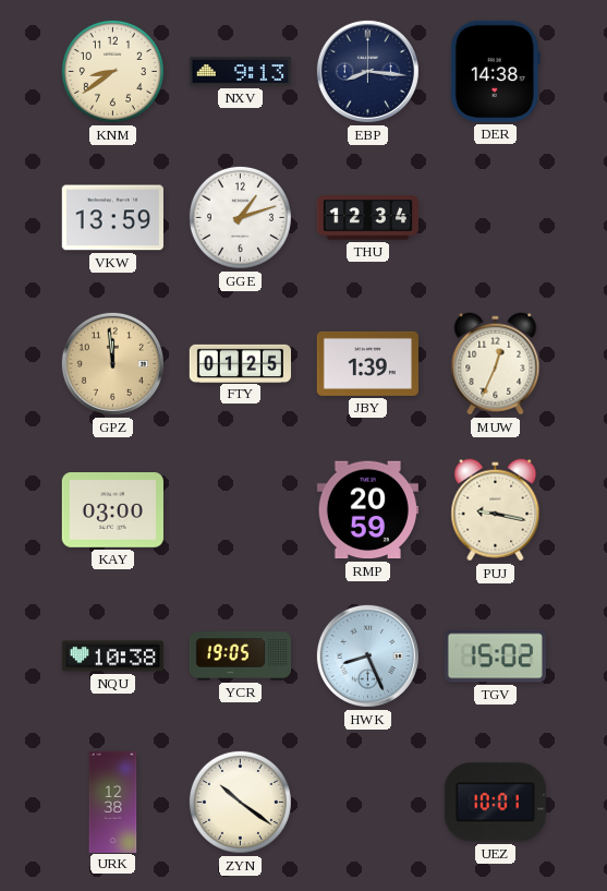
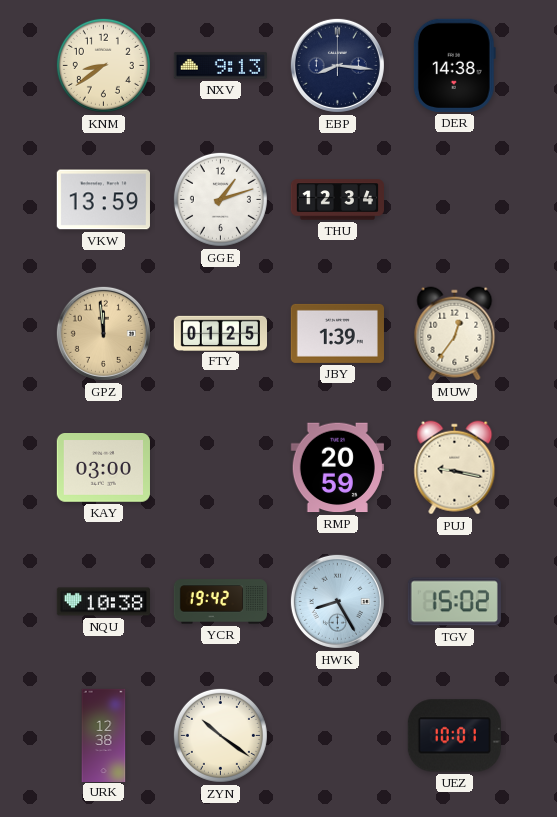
MUW: 12:34 -> 12:36 (455, 334)
YCR: 19:05 -> 19:42 (221, 602)
HWK: 8:26 -> 8:25 (337, 601)
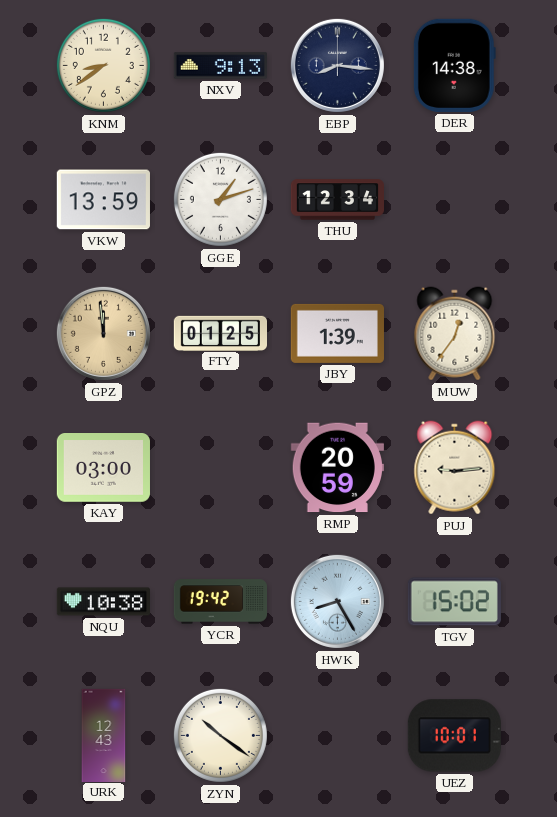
PUJ: 9:17 -> 9:14 (455, 468)
URK: 12:38 -> 12:43 (104, 735)
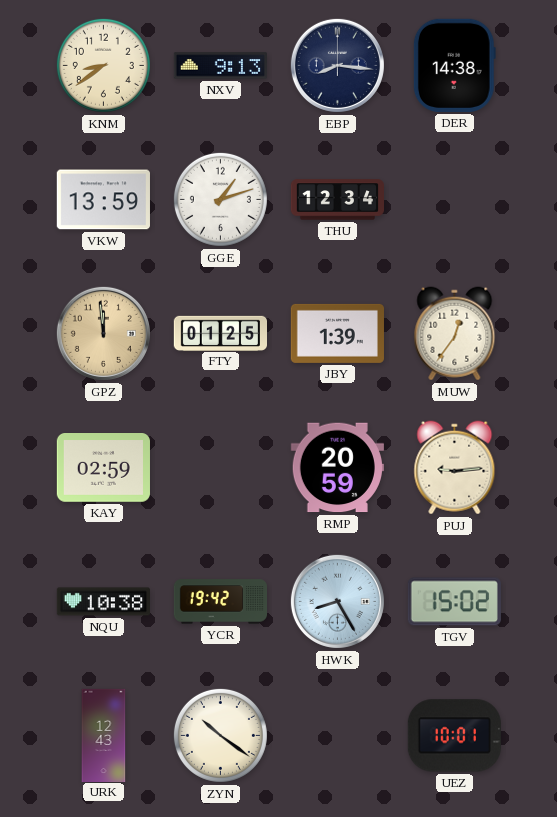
KAY: 03:00 -> 02:59 (103, 468)
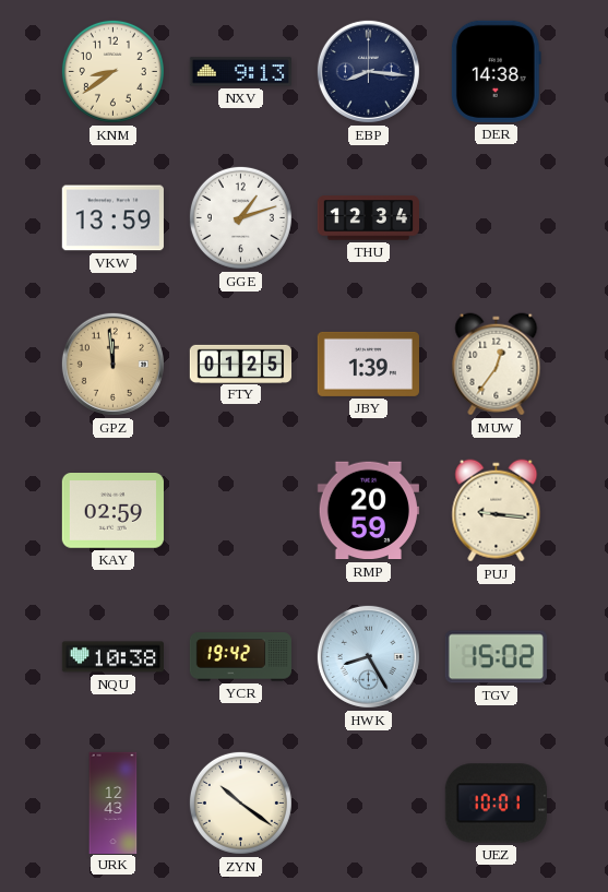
PUJ: 9:14 -> 9:16 (497, 511)
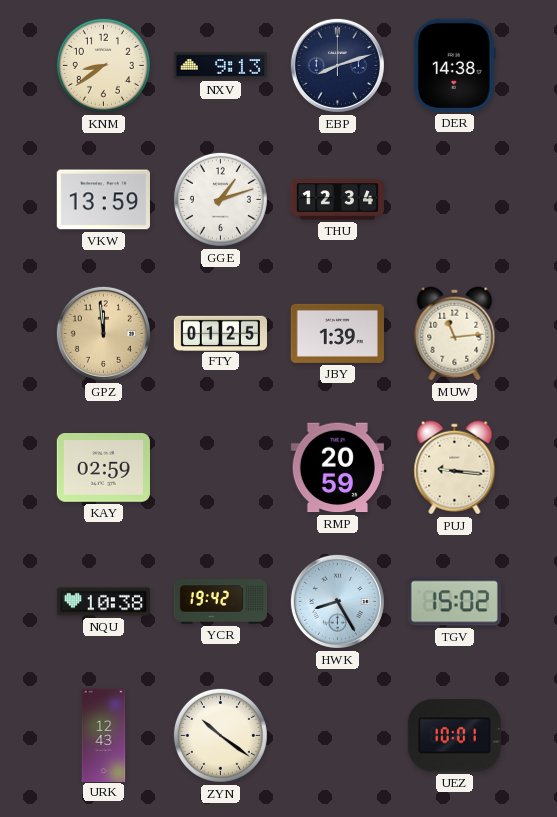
EBP: 8:16 -> 8:12 (337, 65)
MUW: 12:36 -> 11:14 (455, 334)
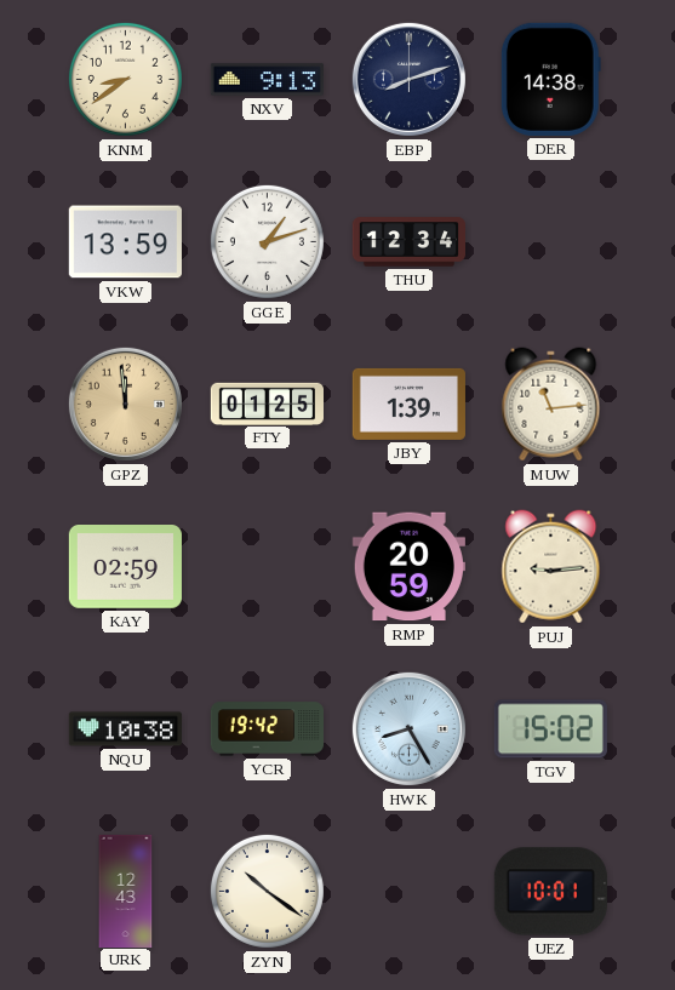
PUJ: 9:16 -> 9:14 (551, 567)
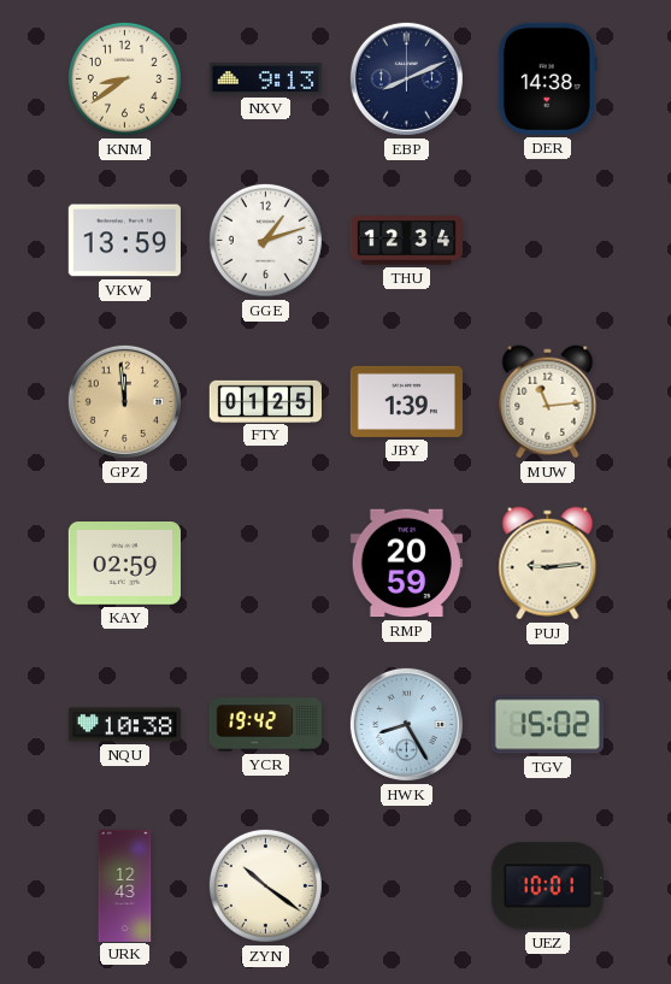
EBP: 8:12 -> 8:11 (406, 78)
